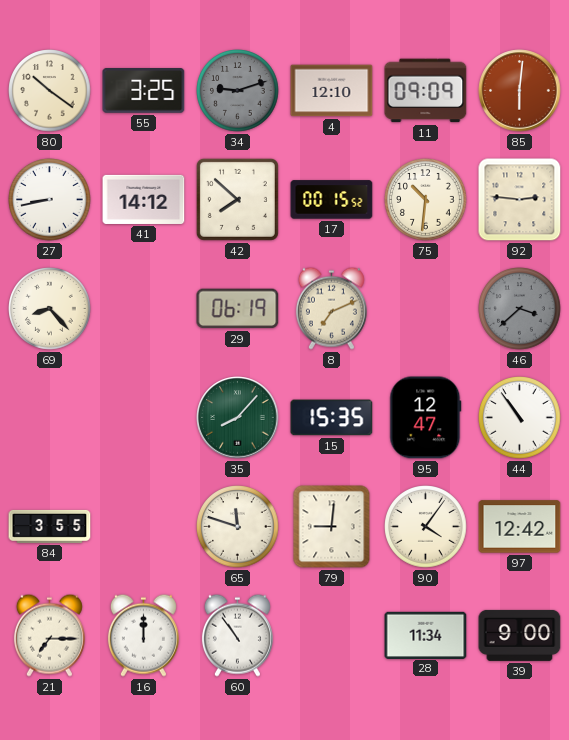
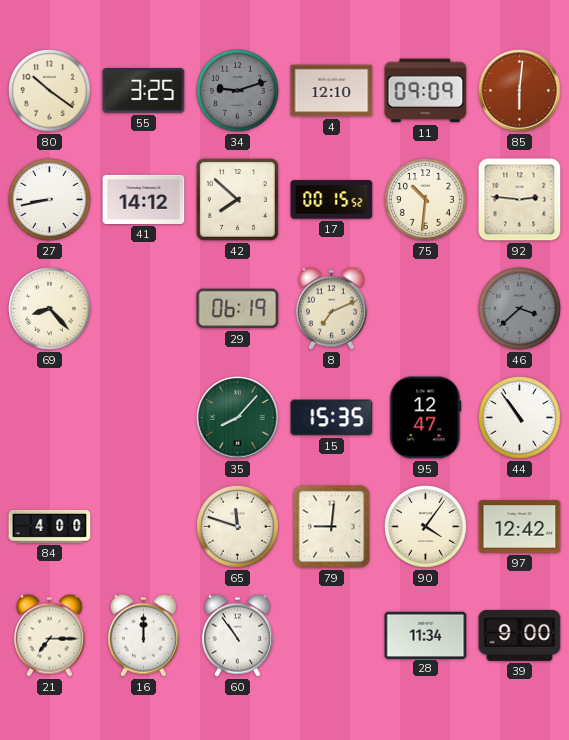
84: 3:55 -> 4:00 (50, 526)
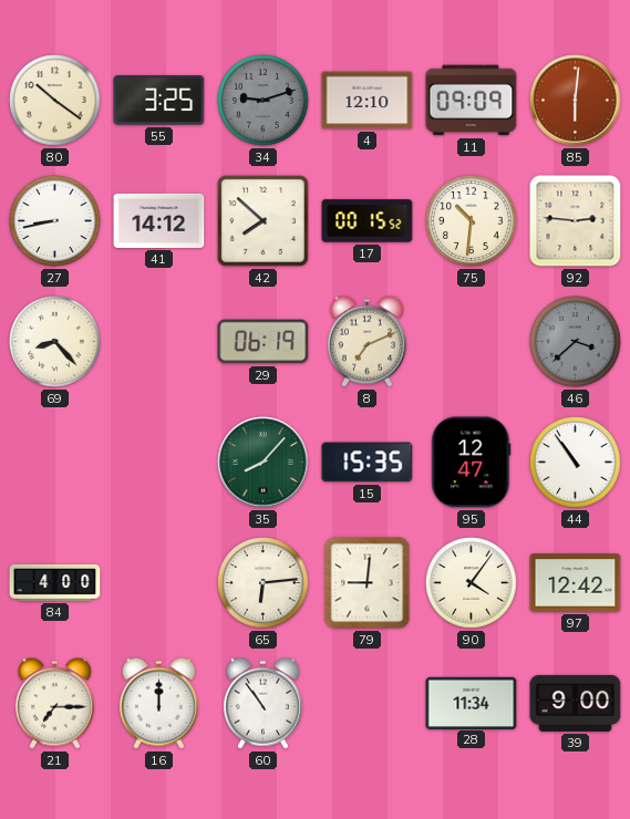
65: 11:48 -> 6:14 (264, 583)
